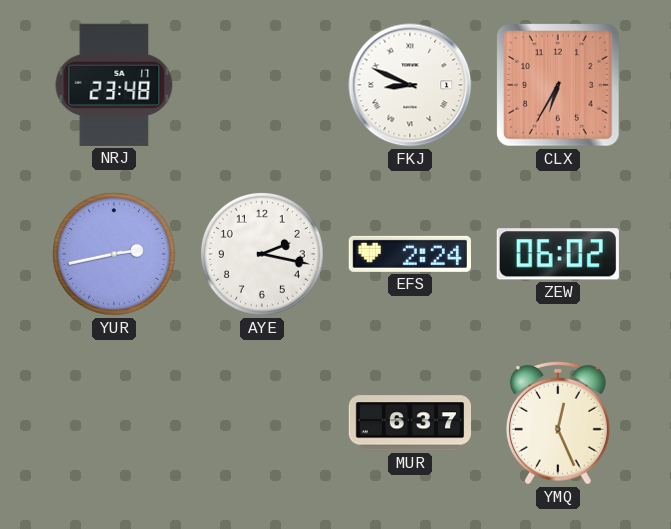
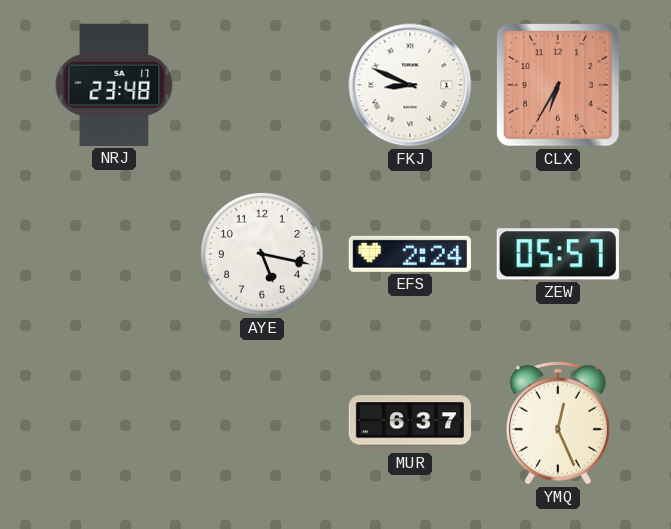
YUR: 2:43 -> none (114, 254)
AYE: 2:17 -> 5:17 (262, 254)
ZEW: 06:02 -> 05:57 (558, 254)
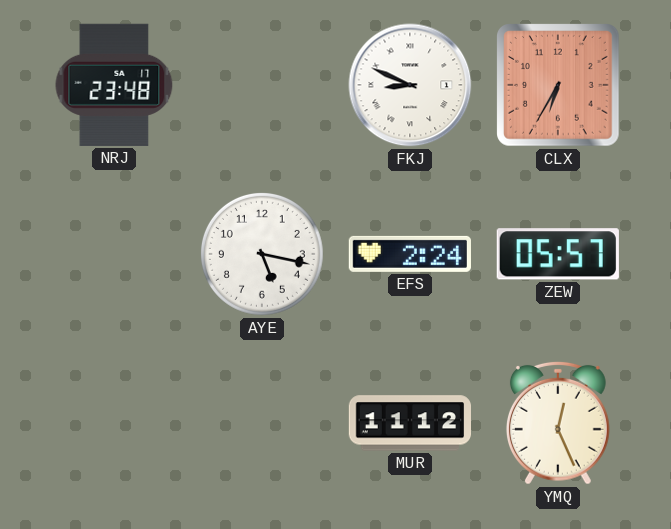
MUR: 6:37 -> 11:12 (409, 423)
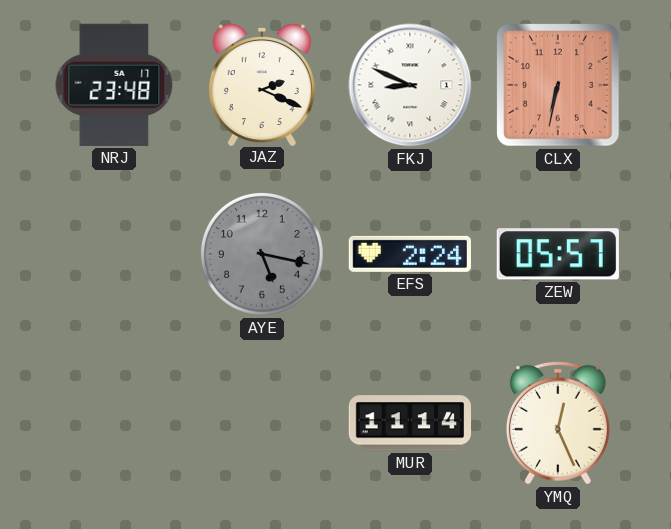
JAZ: none -> 2:19 (262, 84)
CLX: 6:35 -> 6:32 (559, 86)
AYE dial: white -> grey (262, 254)
MUR: 11:12 -> 11:14 (409, 423)
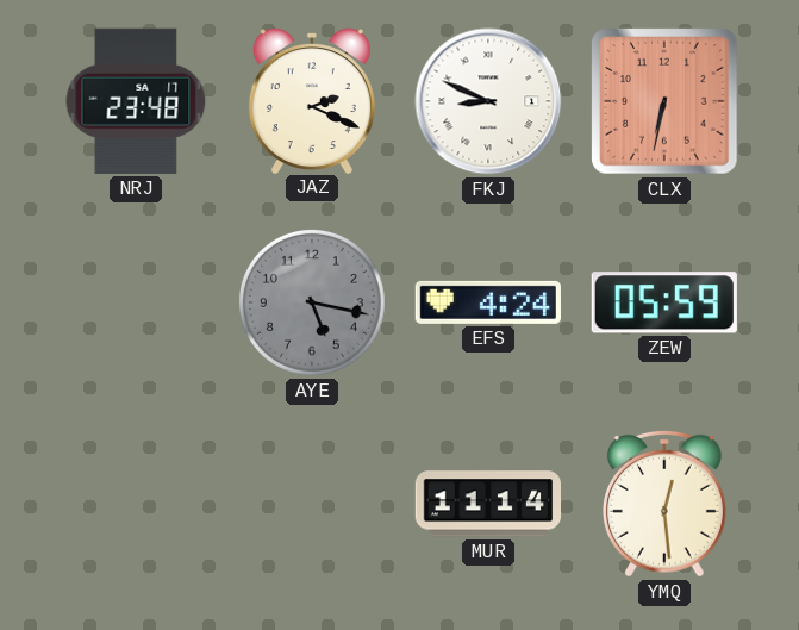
EFS: 2:24 -> 4:24 (488, 302)
ZEW: 05:57 -> 05:59 (664, 302)
YMQ: 12:26 -> 12:29 (664, 504)
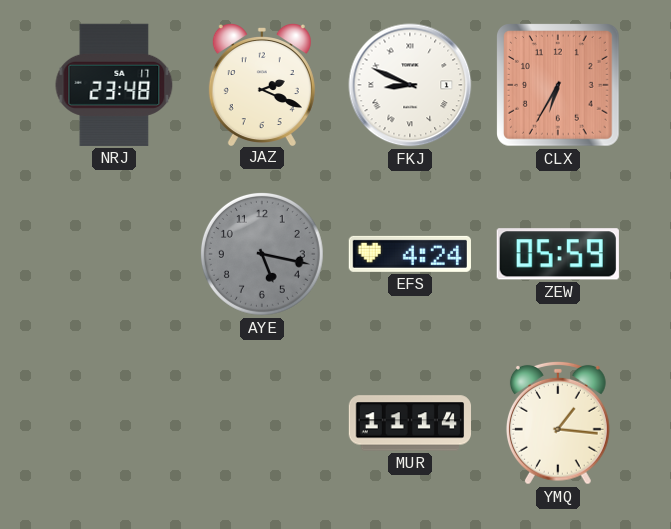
CLX: 6:32 -> 6:35 (559, 86)
YMQ: 12:29 -> 1:16 (558, 423)
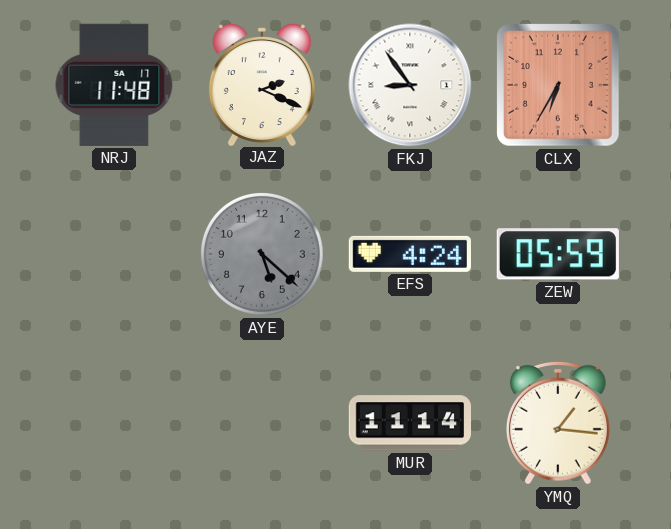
NRJ: 23:48 -> 11:48 (114, 85)
FKJ: 8:49 -> 8:54 (410, 85)
AYE: 5:17 -> 5:22 (262, 254)
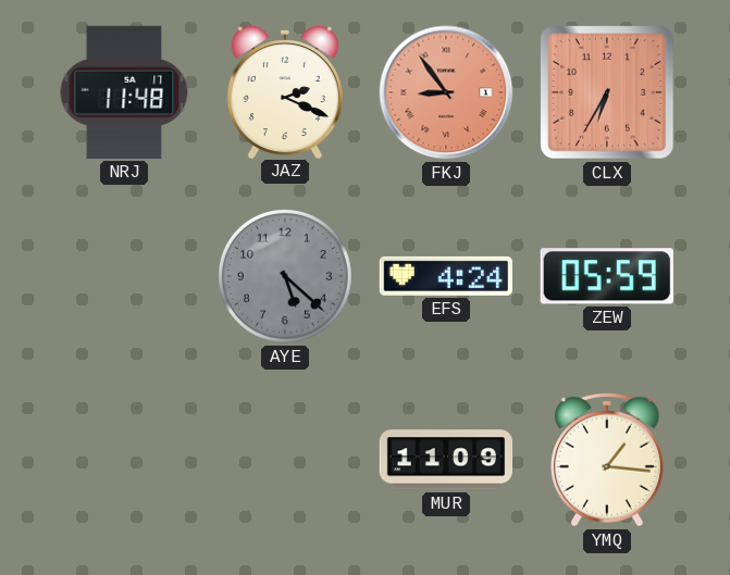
FKJ dial: white -> salmon (446, 92)
MUR: 11:14 -> 11:09 (445, 460)
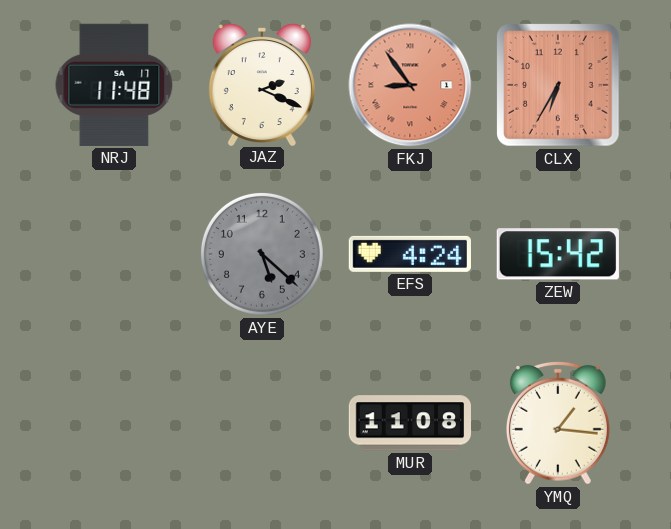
ZEW: 05:59 -> 15:42 (558, 254)
MUR: 11:09 -> 11:08 (409, 423)
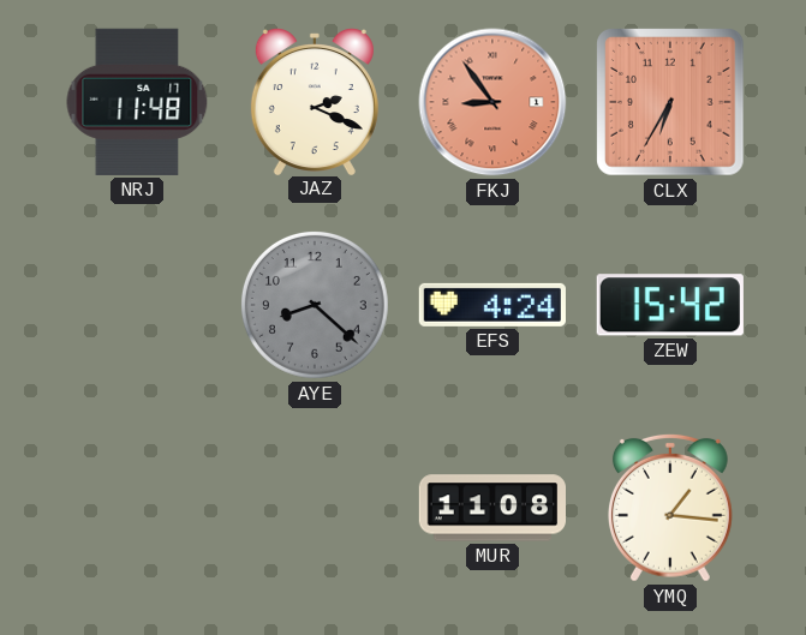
AYE: 5:22 -> 8:22 (315, 305)
